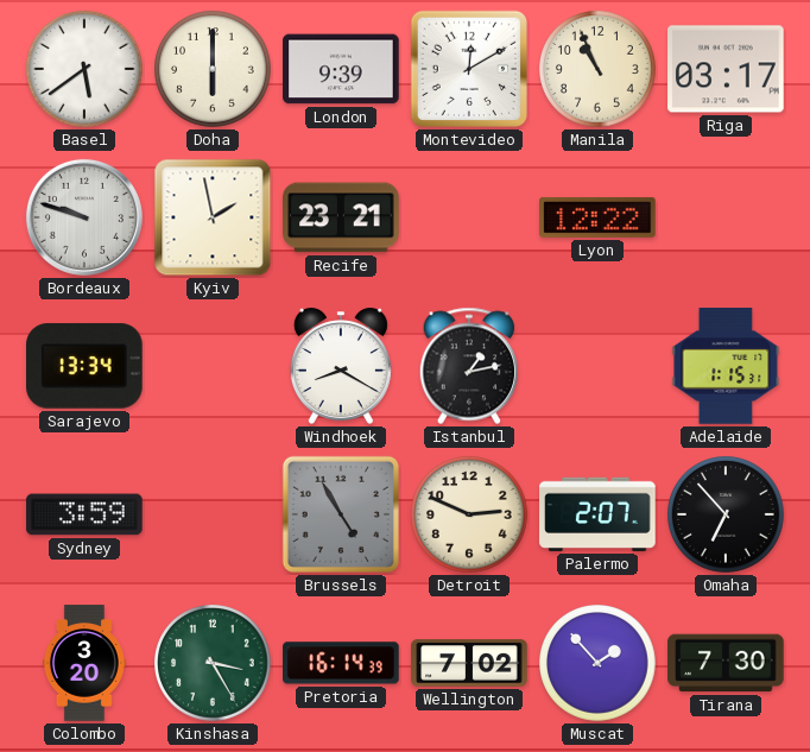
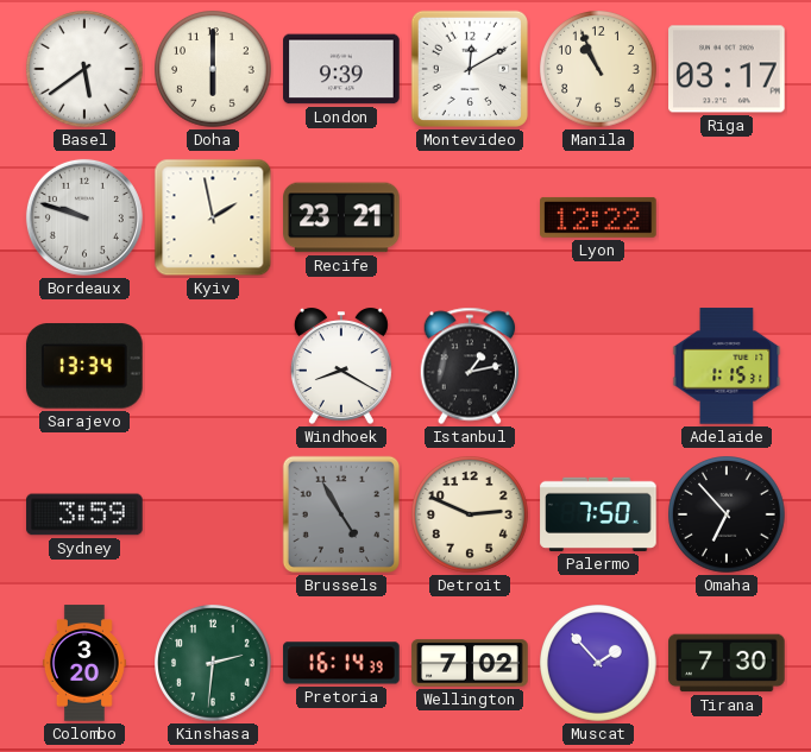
Palermo: 2:07 -> 7:50 (598, 514)
Kinshasa: 3:25 -> 2:31 (214, 664)
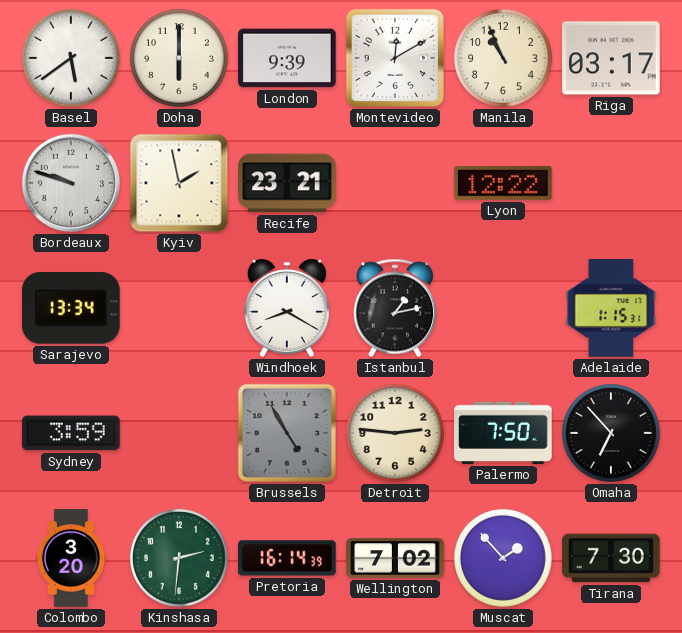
Detroit: 2:49 -> 2:46 (396, 434)
